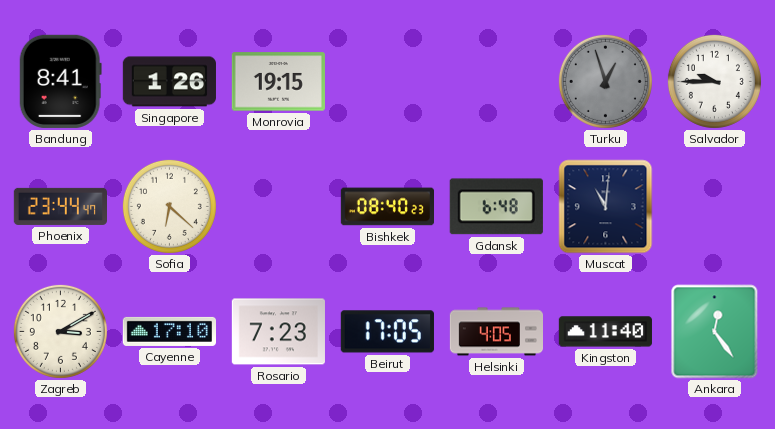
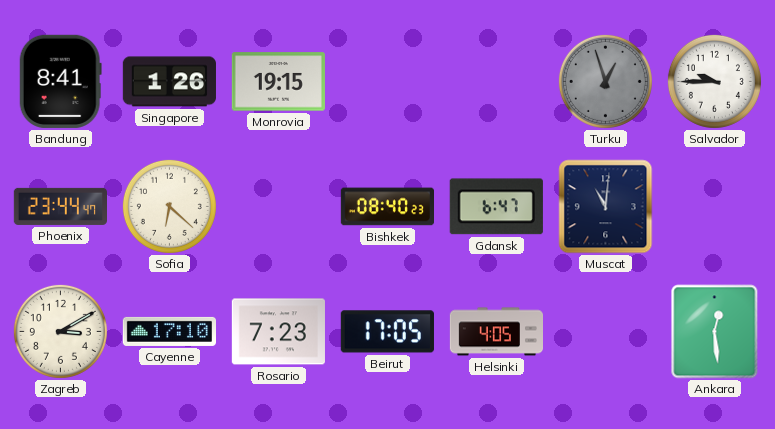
Gdansk: 6:48 -> 6:47 (496, 207)
Kingston: 11:40 -> none (605, 332)
Ankara: 12:24 -> 12:29 (715, 332)
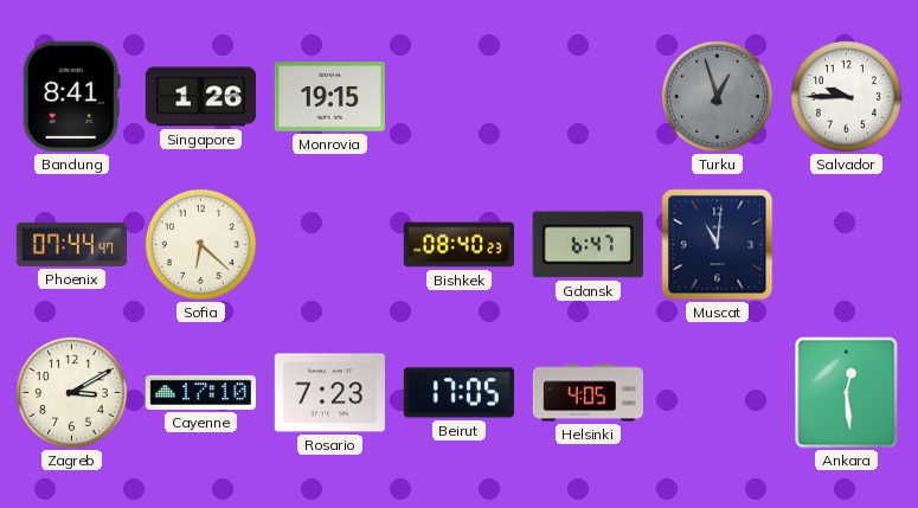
Phoenix: 23:44 -> 07:44 (71, 244)
